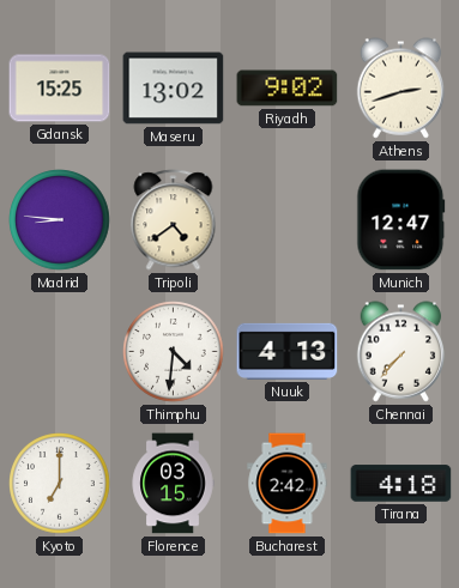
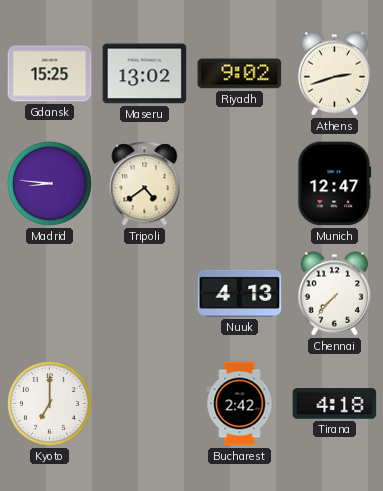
Thimphu: 4:31 -> none (174, 352)
Florence: 03:15 -> none (173, 484)
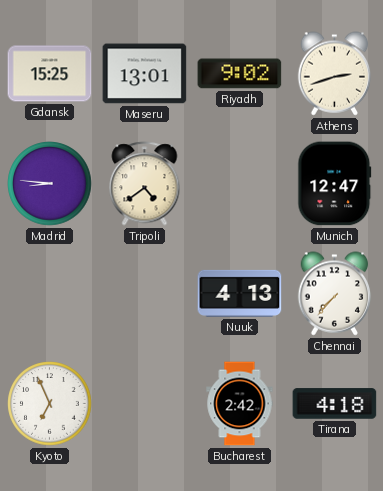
Maseru: 13:02 -> 13:01 (145, 74)
Kyoto: 7:00 -> 6:56 (50, 404)
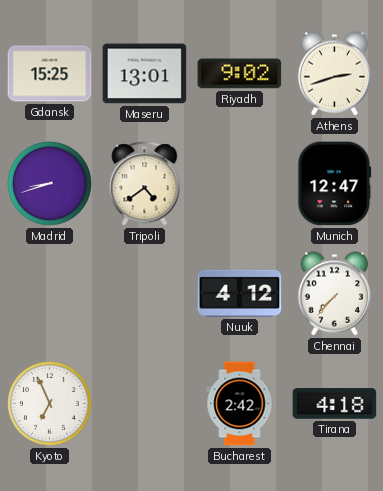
Madrid: 8:46 -> 8:42 (50, 184)
Nuuk: 4:13 -> 4:12 (240, 293)
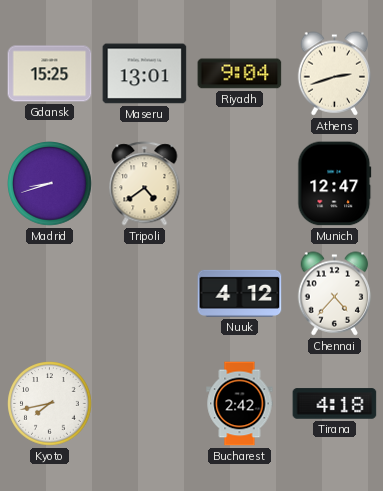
Riyadh: 9:02 -> 9:04 (240, 74)
Chennai: 7:37 -> 4:37 (335, 294)
Kyoto: 6:56 -> 7:43 (50, 404)
